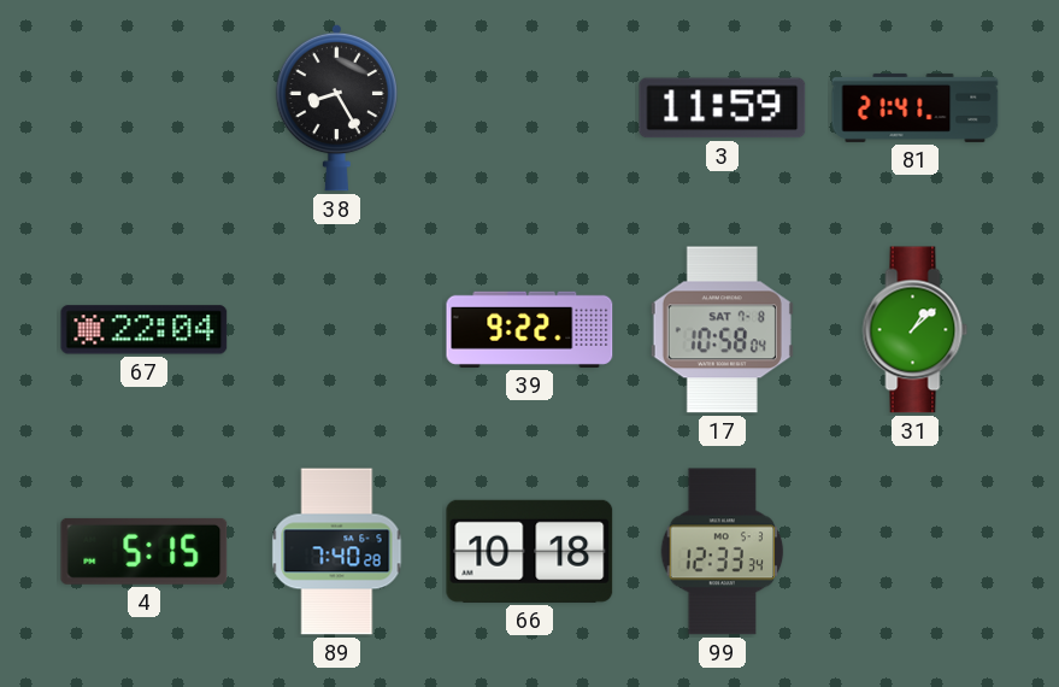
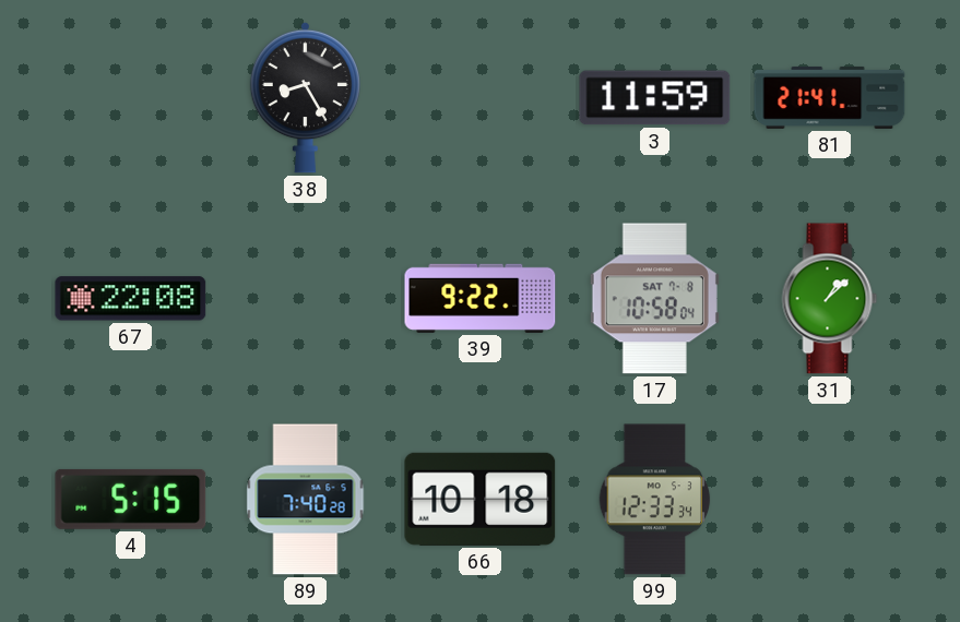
67: 22:04 -> 22:08 (131, 299)
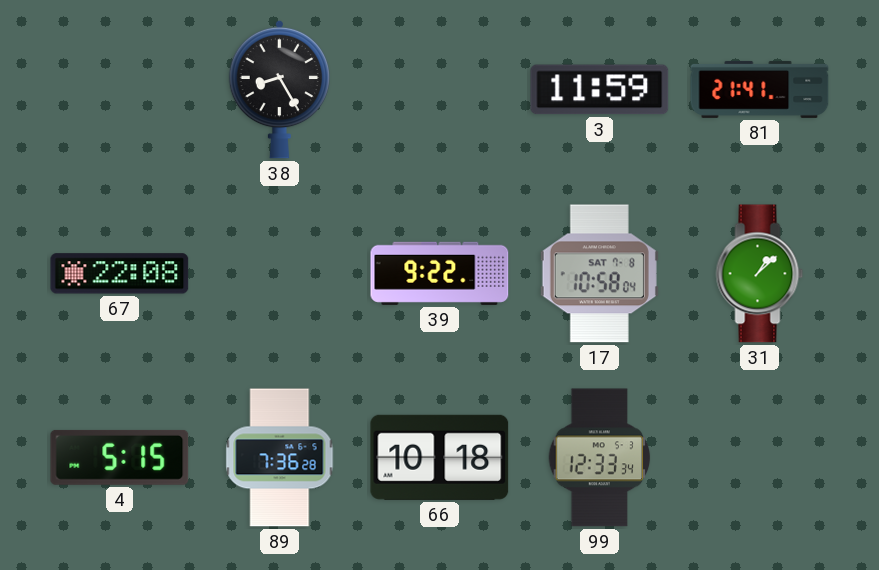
89: 7:40 -> 7:36 (280, 458)
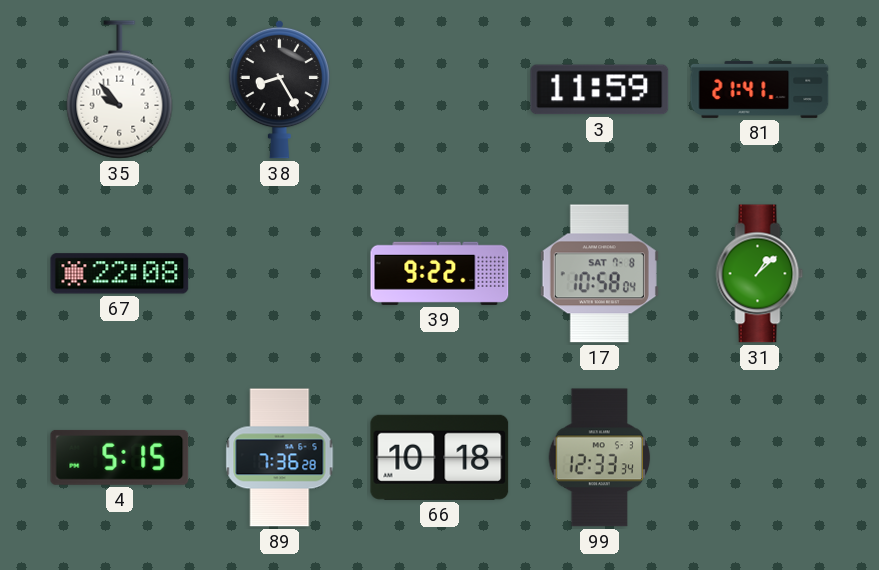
35: none -> 9:53 (120, 90)
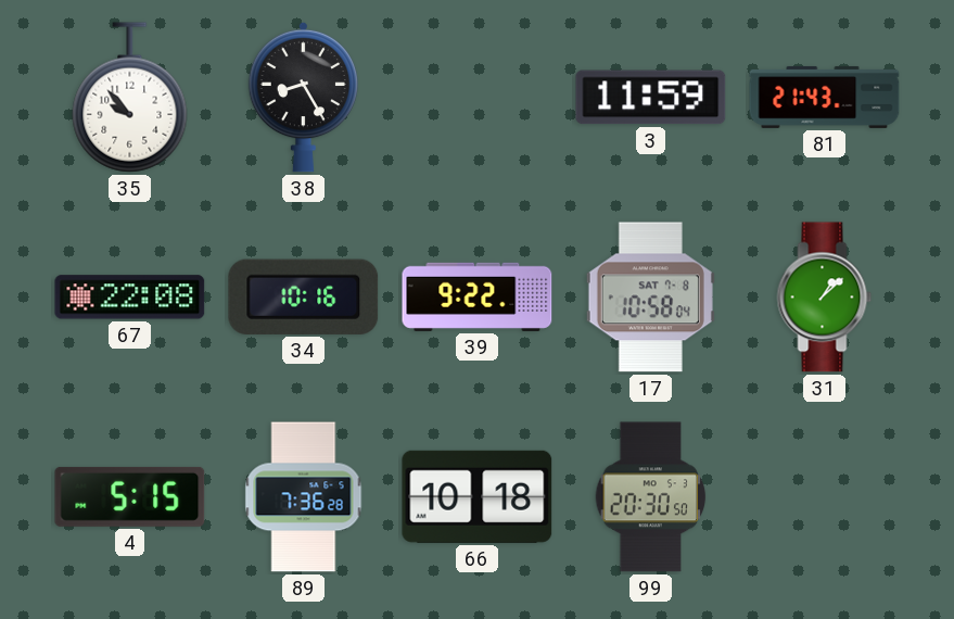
81: 21:41 -> 21:43 (825, 97)
34: none -> 10:16 (304, 296)
99: 12:33 -> 20:30 (651, 497)
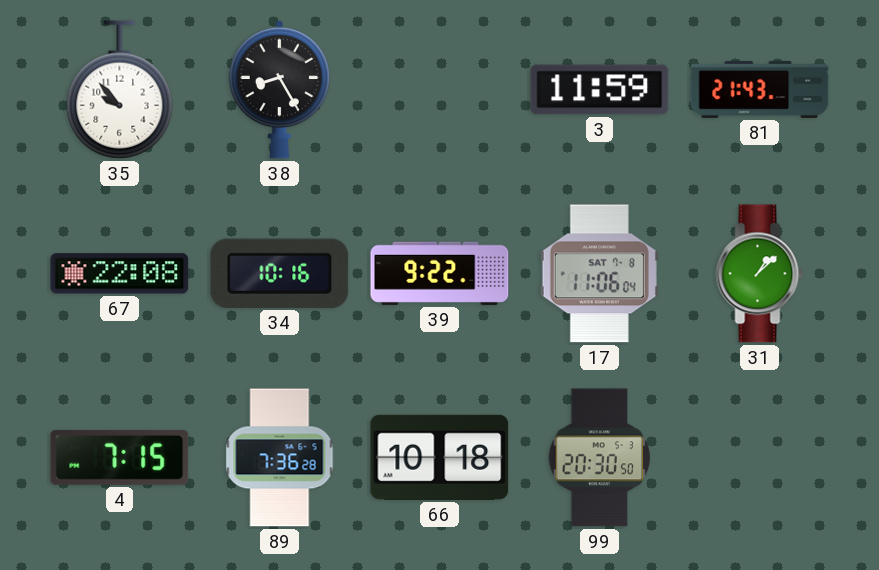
17: 10:58 -> 11:06 (599, 274)
4: 5:15 -> 7:15 (120, 457)
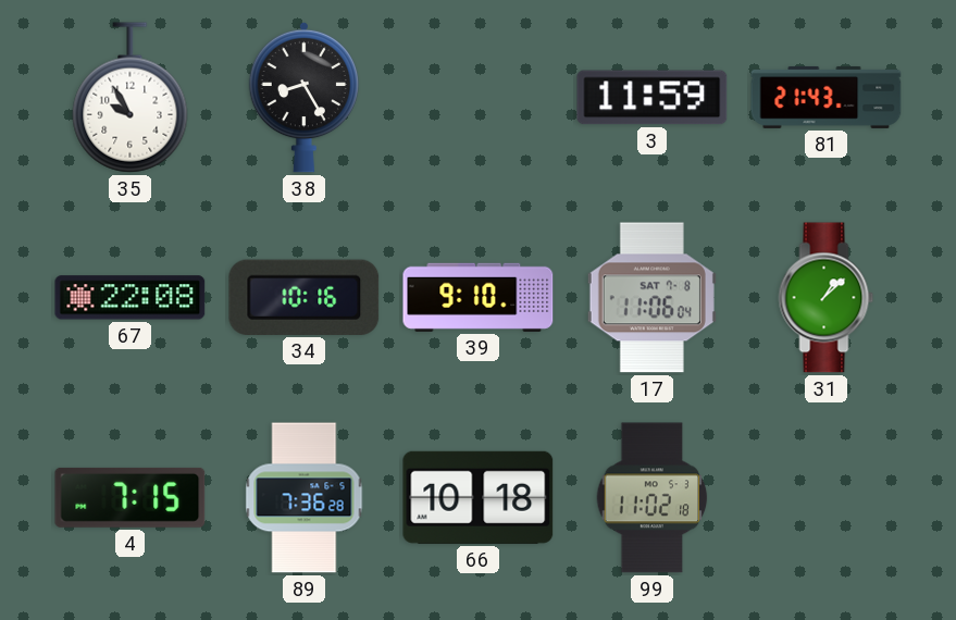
35: 9:53 -> 9:55 (131, 98)
39: 9:22 -> 9:10 (479, 297)
99: 20:30 -> 11:02 (653, 498)
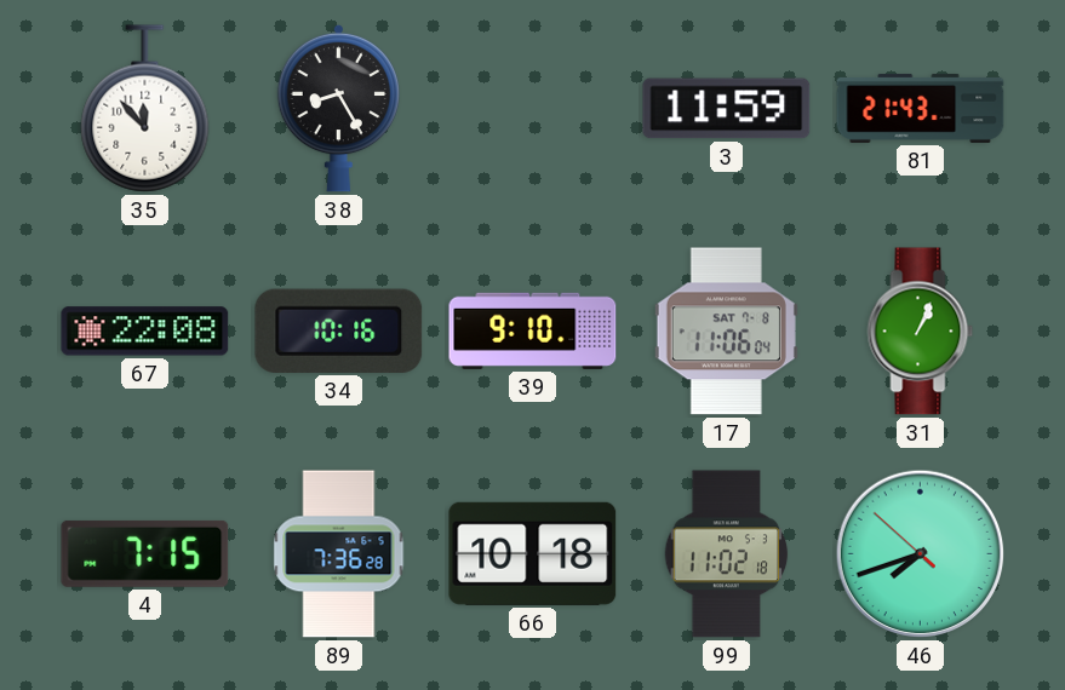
35: 9:55 -> 11:53 (145, 109)
31: 1:08 -> 1:04 (921, 332)
46: none -> 7:41 (921, 554)
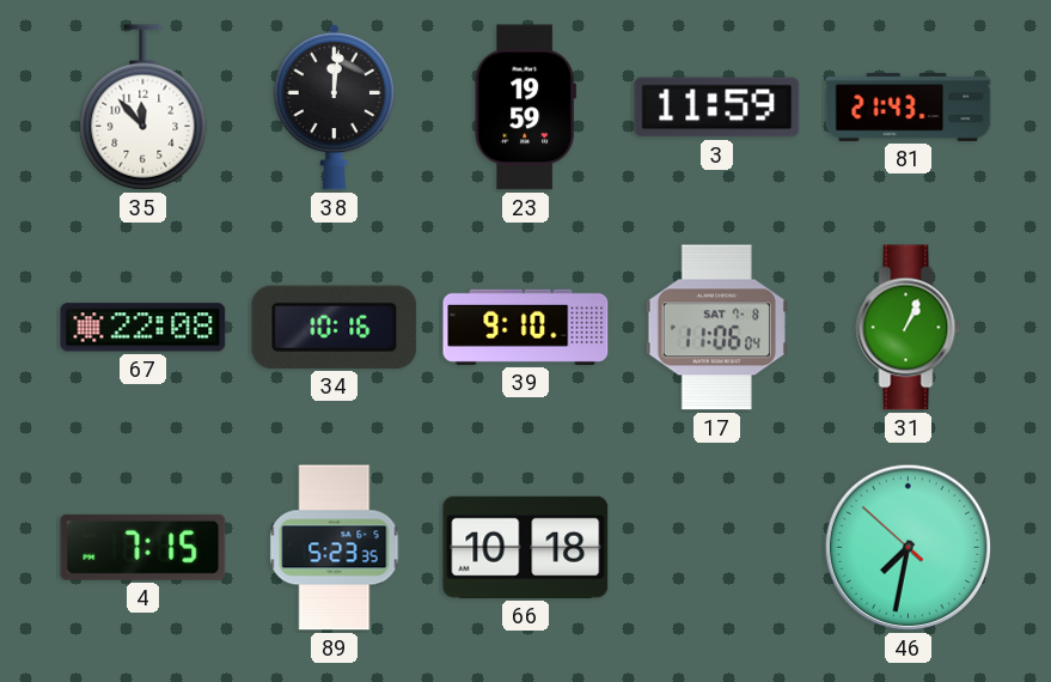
38: 8:25 -> 12:01 (334, 106)
23: none -> 19:59 (525, 108)
89: 7:36 -> 5:23 (335, 548)
99: 11:02 -> none (727, 554)
46: 7:41 -> 7:31 (909, 548)
